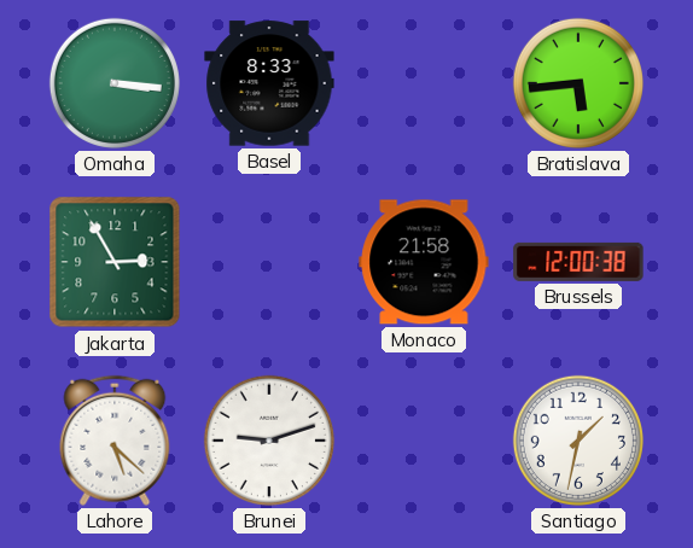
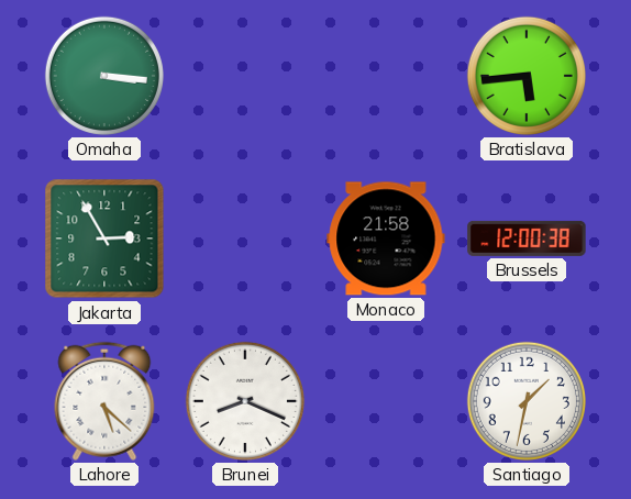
Basel: 8:33 -> none (269, 83)
Brunei: 9:12 -> 8:19 (245, 401)
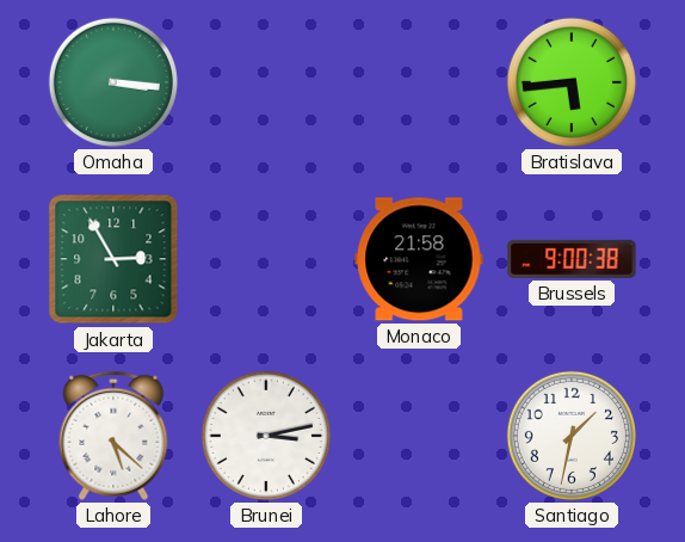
Brussels: 12:00 -> 9:00 (572, 259)
Brunei: 8:19 -> 3:13 (266, 436)
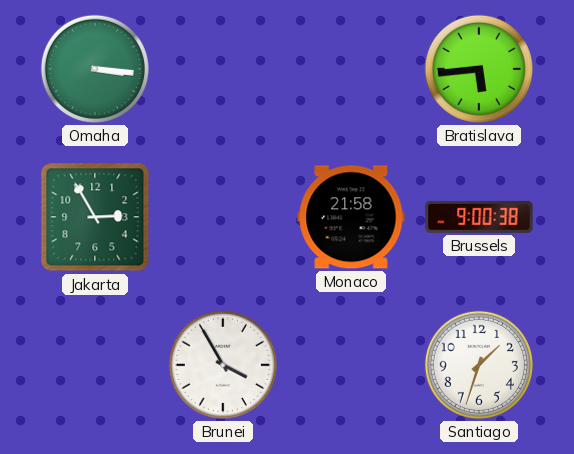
Lahore: 5:22 -> none (113, 436)
Brunei: 3:13 -> 3:55 (223, 365)
Santiago: 1:32 -> 1:33 (479, 365)
